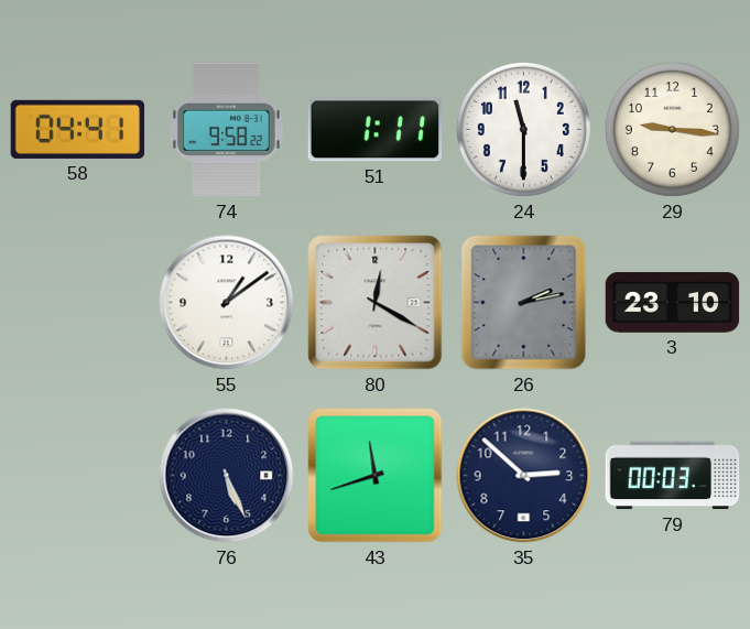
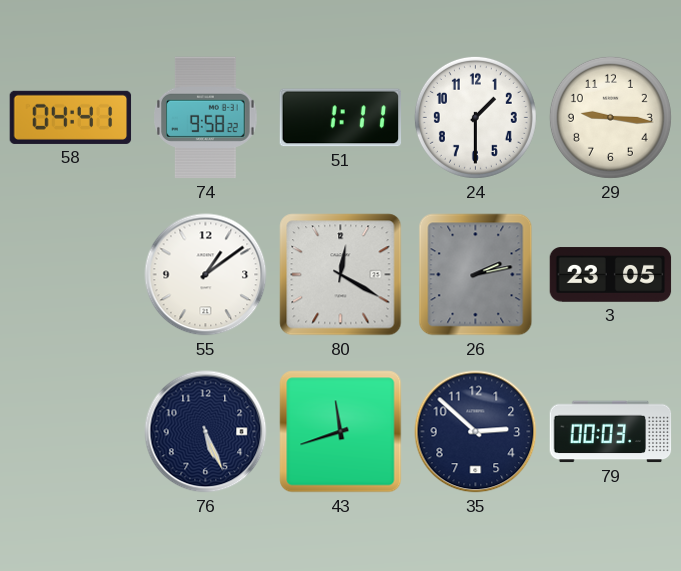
24: 11:30 -> 1:30 (475, 117)
3: 23:10 -> 23:05 (611, 275)
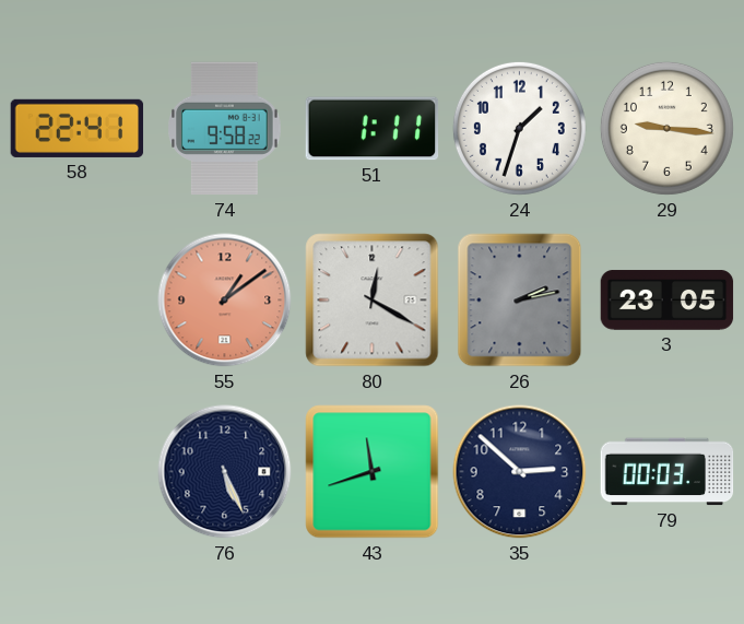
58: 04:41 -> 22:41 (78, 128)
24: 1:30 -> 1:33 (519, 128)
55 dial: white -> salmon (225, 301)
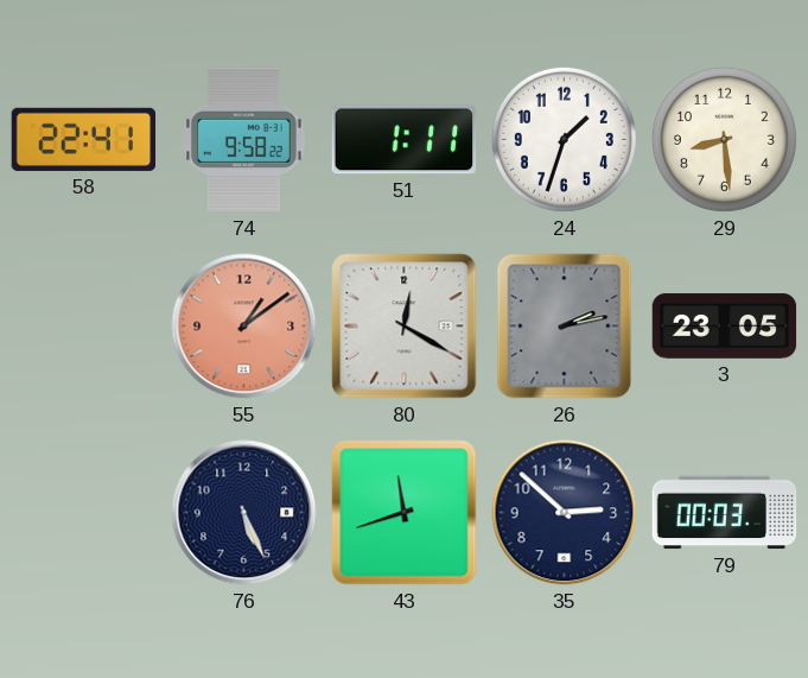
29: 9:16 -> 8:29 (724, 139)
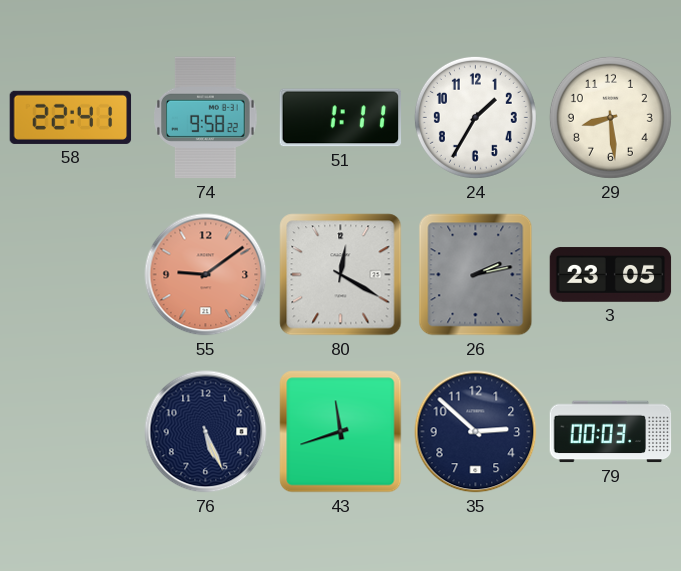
24: 1:33 -> 1:35 (475, 117)
55: 1:09 -> 9:09 (206, 275)
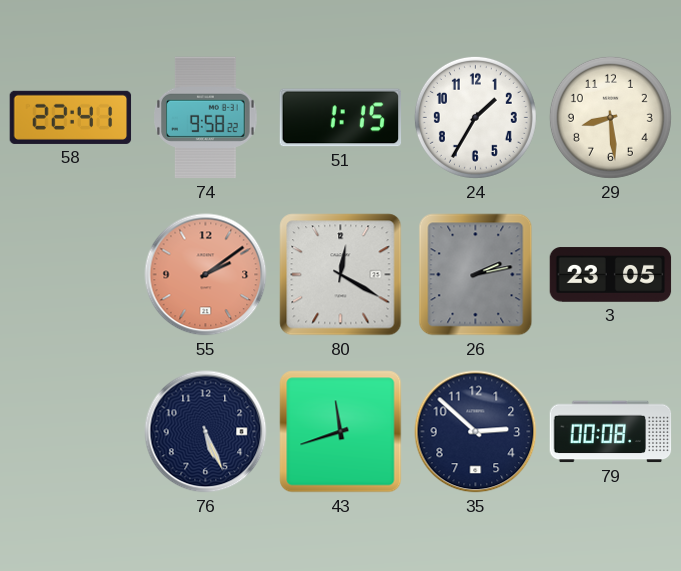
51: 1:11 -> 1:15 (341, 118)
55: 9:09 -> 2:09 (206, 275)
79: 00:03 -> 00:08 (611, 432)
